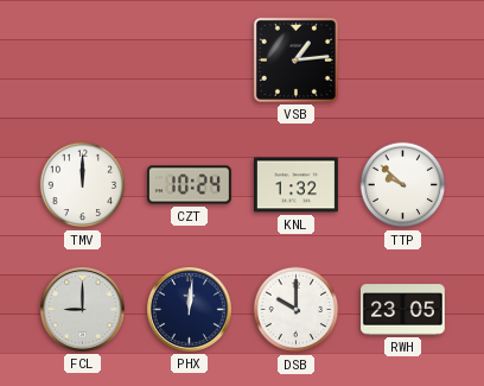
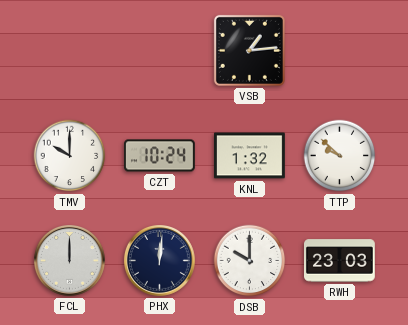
TMV: 12:00 -> 10:00 (70, 156)
FCL: 9:00 -> 12:00 (70, 261)
RWH: 23:05 -> 23:03 (340, 261)
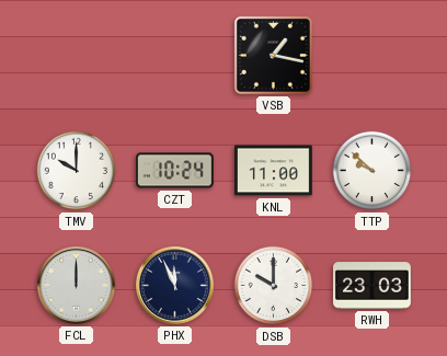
VSB: 1:14 -> 1:17 (273, 55)
KNL: 1:32 -> 11:00 (273, 171)
PHX: 12:01 -> 11:56 (175, 286)
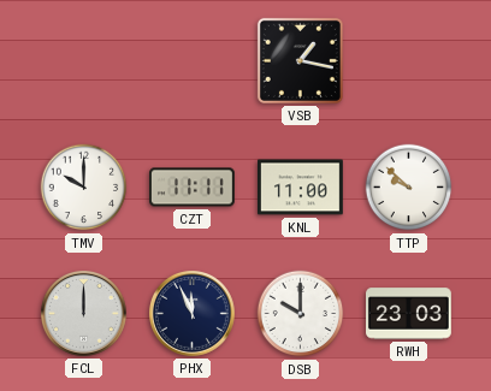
CZT: 10:24 -> 11:11 (193, 188)
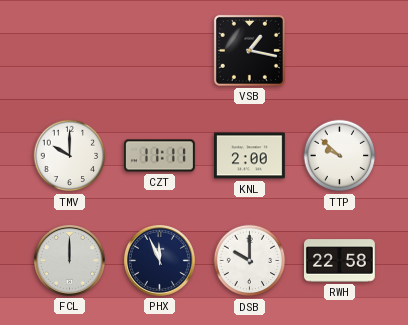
KNL: 11:00 -> 2:00 (249, 156)
RWH: 23:03 -> 22:58 (340, 261)
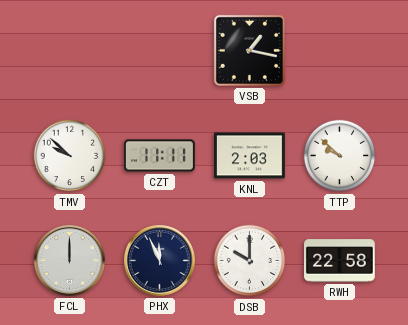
TMV: 10:00 -> 9:52 (70, 156)
KNL: 2:00 -> 2:03 (249, 156)
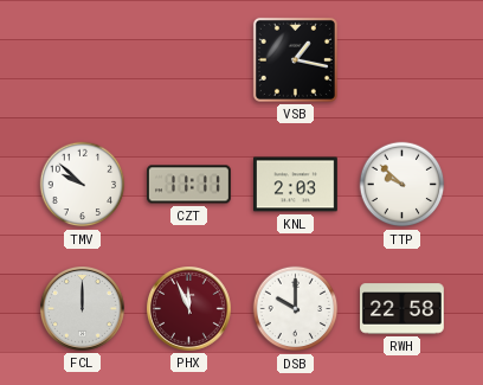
PHX dial: navy -> burgundy (189, 309)
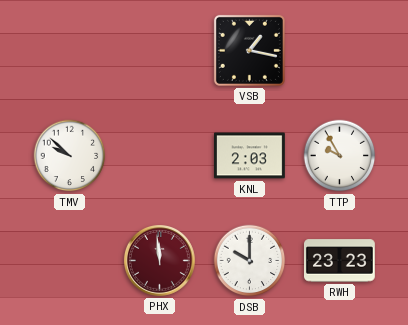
CZT: 11:11 -> none (189, 185)
TTP: 9:52 -> 9:55 (340, 156)
FCL: 12:00 -> none (83, 309)
PHX: 11:56 -> 11:59 (160, 261)
RWH: 22:58 -> 23:23 (340, 261)
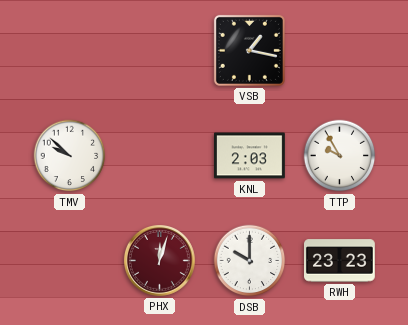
PHX: 11:59 -> 12:03 (160, 261)
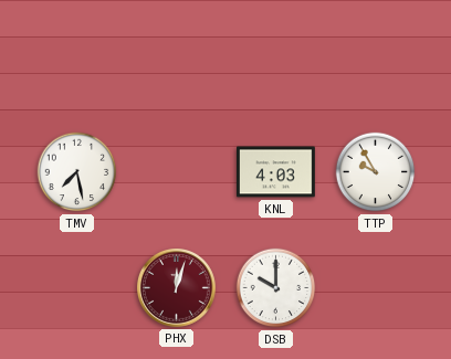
VSB: 1:17 -> none (249, 50)
TMV: 9:52 -> 7:28 (77, 172)
KNL: 2:03 -> 4:03 (275, 172)
RWH: 23:23 -> none (340, 261)
